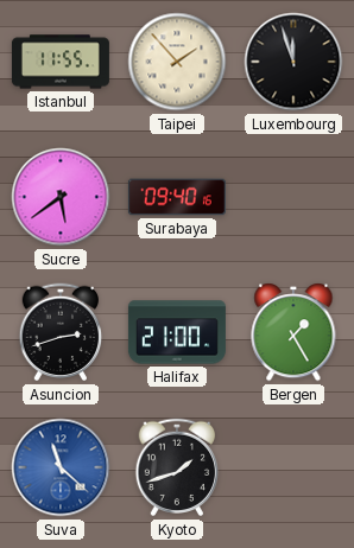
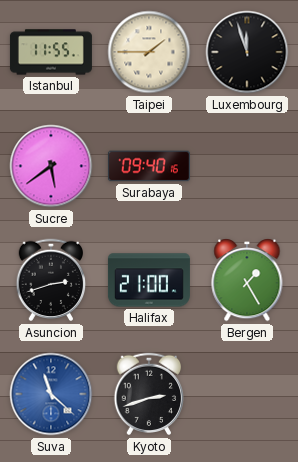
Taipei: 1:53 -> 1:45 (149, 52)
Kyoto: 1:42 -> 2:42 (149, 394)
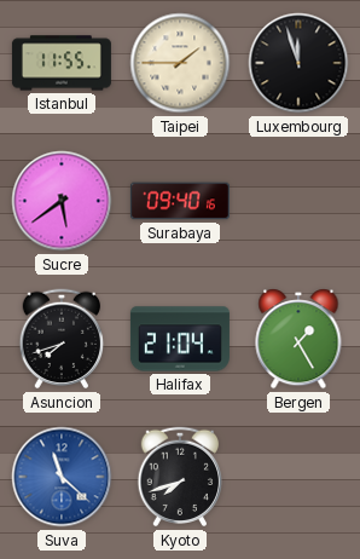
Asuncion: 2:42 -> 7:42 (62, 339)
Halifax: 21:00 -> 21:04 (180, 339)
Kyoto: 2:42 -> 7:42 (180, 477)
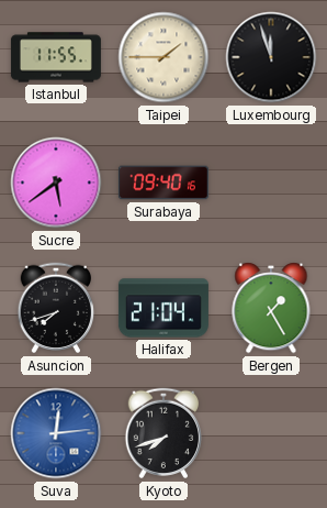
Suva: 11:22 -> 12:14 (56, 433)
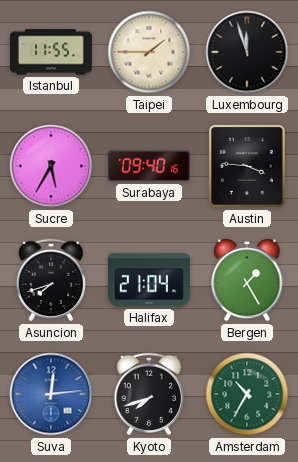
Sucre: 5:39 -> 5:35 (51, 166)
Austin: none -> 3:46 (247, 166)
Amsterdam: none -> 10:35 (247, 394)
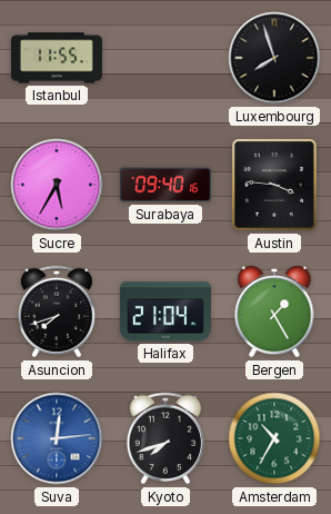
Taipei: 1:45 -> none (149, 52)
Luxembourg: 11:57 -> 7:57 (274, 58)
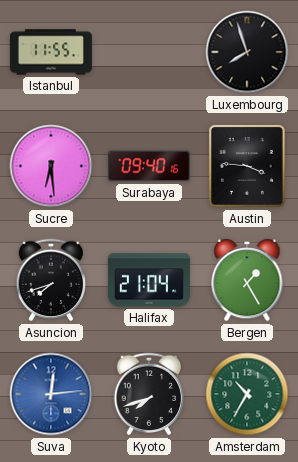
Sucre: 5:35 -> 6:29 (51, 166)
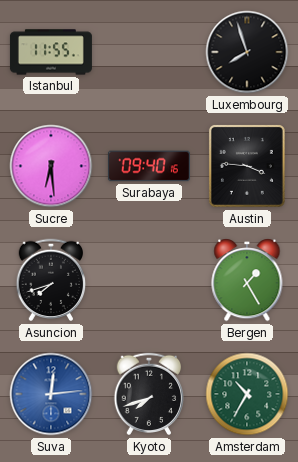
Halifax: 21:04 -> none (149, 280)
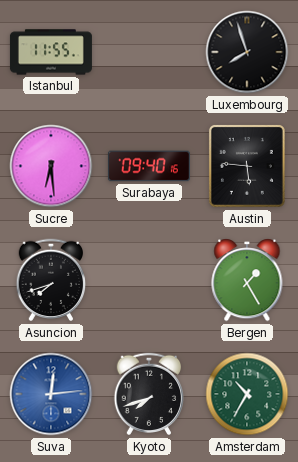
Austin: 3:46 -> 5:46 (247, 166)
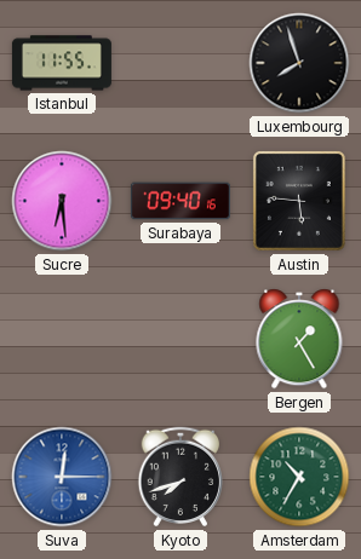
Asuncion: 7:42 -> none (51, 280)
Suva: 12:14 -> 12:15 (62, 477)
